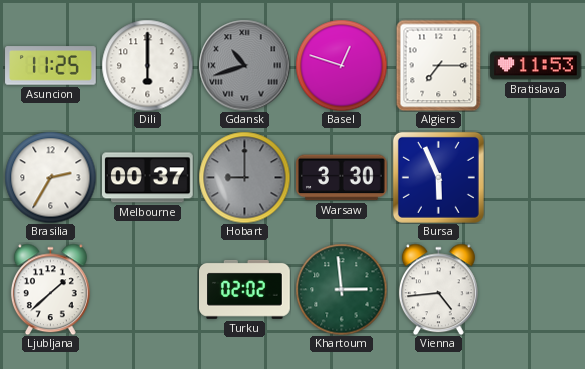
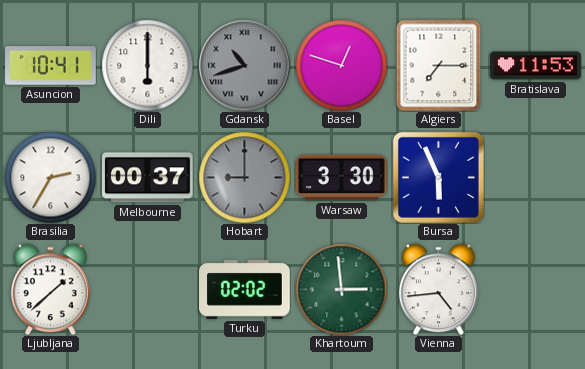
Asuncion: 11:25 -> 10:41 (51, 66)
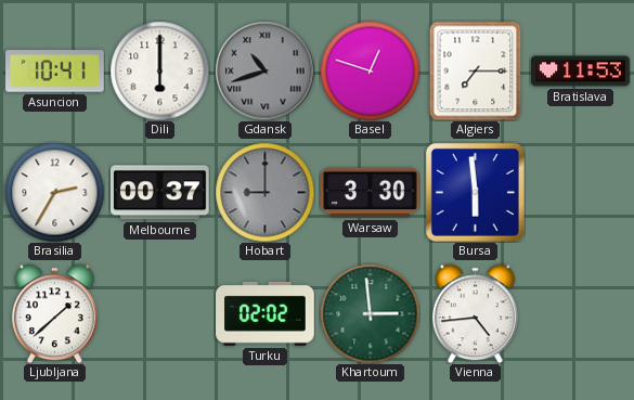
Bursa: 5:56 -> 5:59 (475, 192)
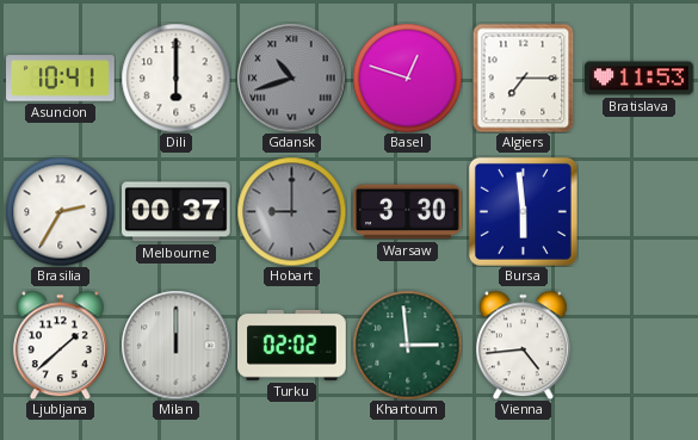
Milan: none -> 12:00 (175, 345)
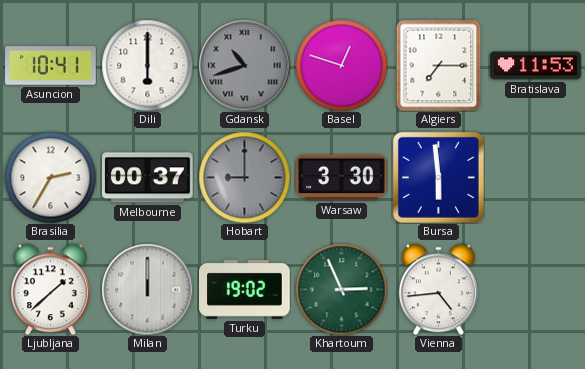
Turku: 02:02 -> 19:02 (245, 289)
Khartoum: 2:59 -> 2:56 (341, 289)
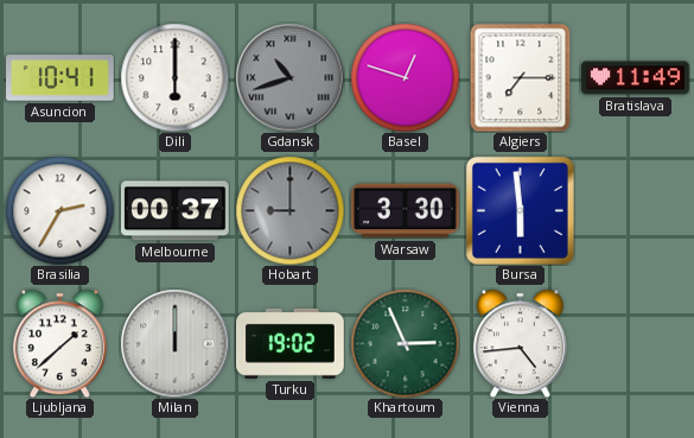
Bratislava: 11:53 -> 11:49 (636, 78)
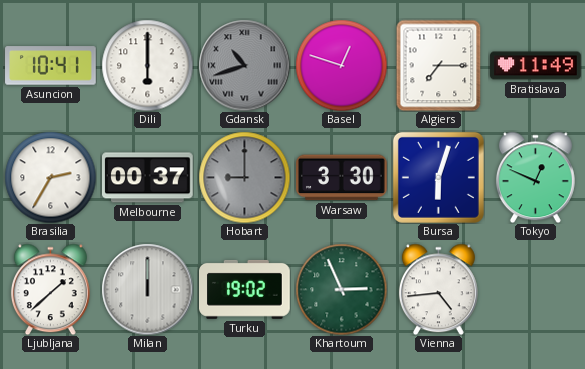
Bursa: 5:59 -> 6:03 (438, 177)
Tokyo: none -> 12:49 (535, 177)
